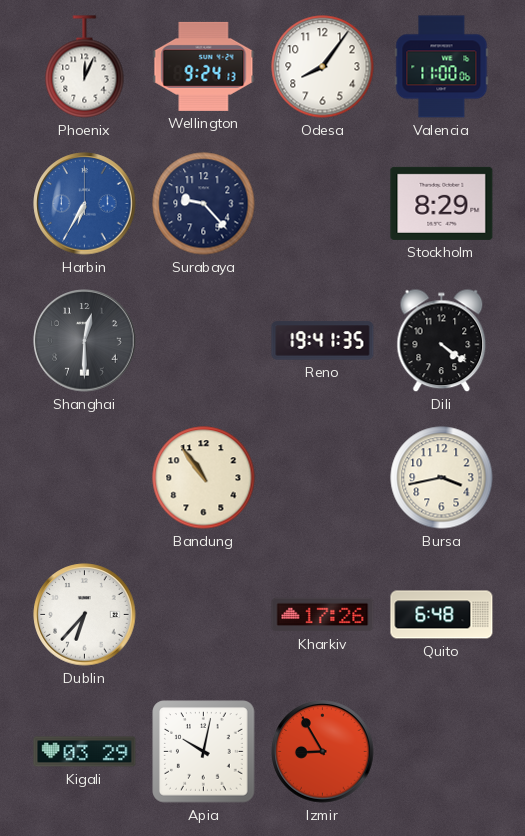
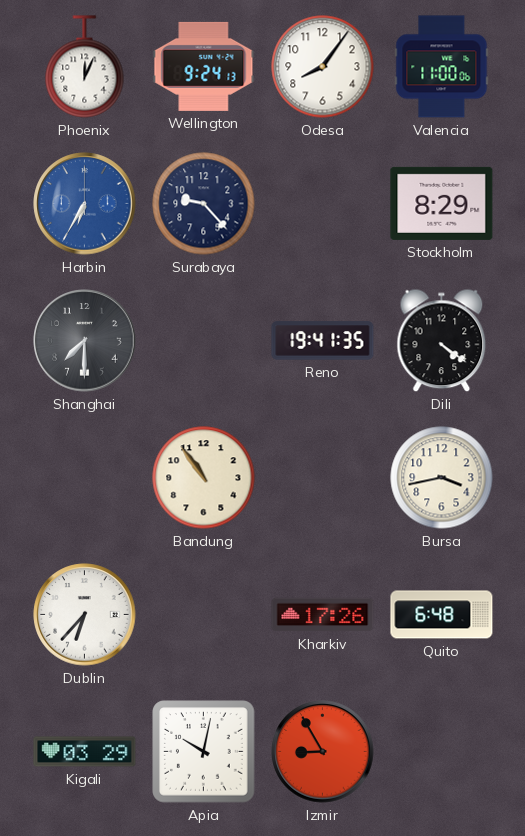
Shanghai: 12:30 -> 7:30 (85, 341)
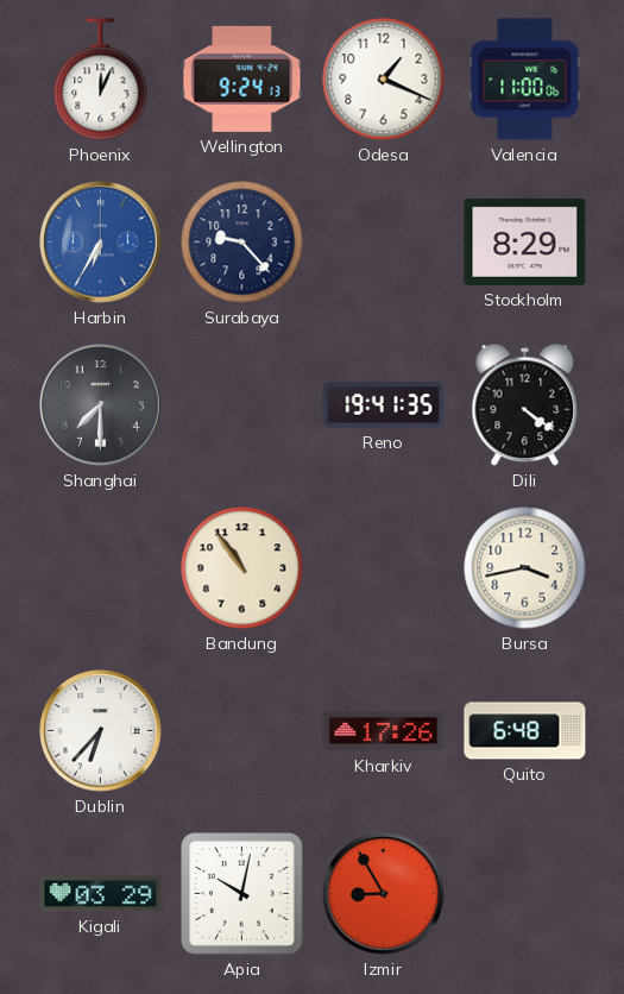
Odesa: 8:06 -> 1:19 (384, 80)
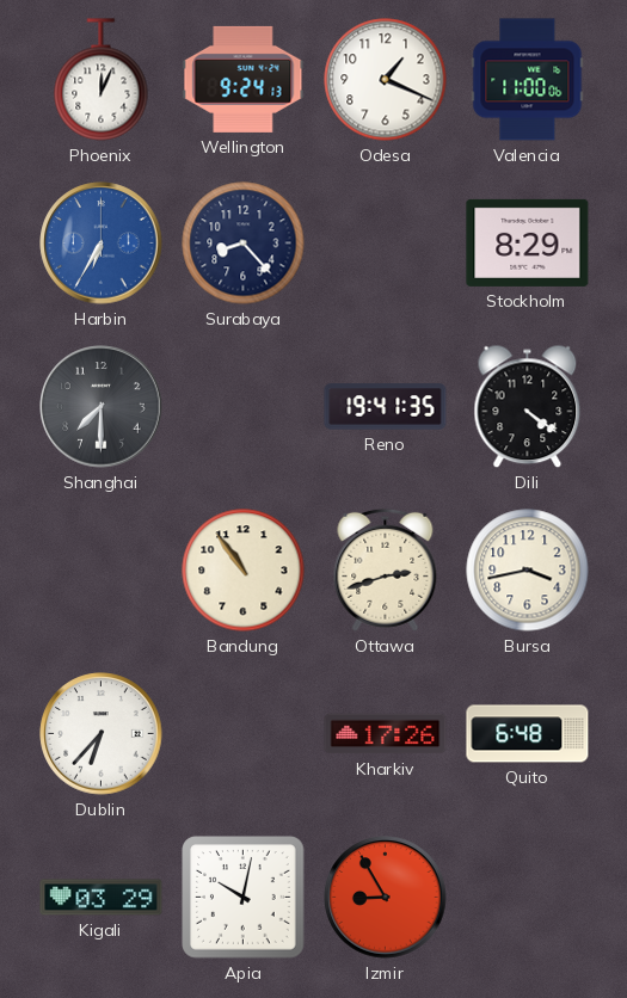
Surabaya: 9:23 -> 8:23 (244, 244)
Ottawa: none -> 2:42 (386, 569)
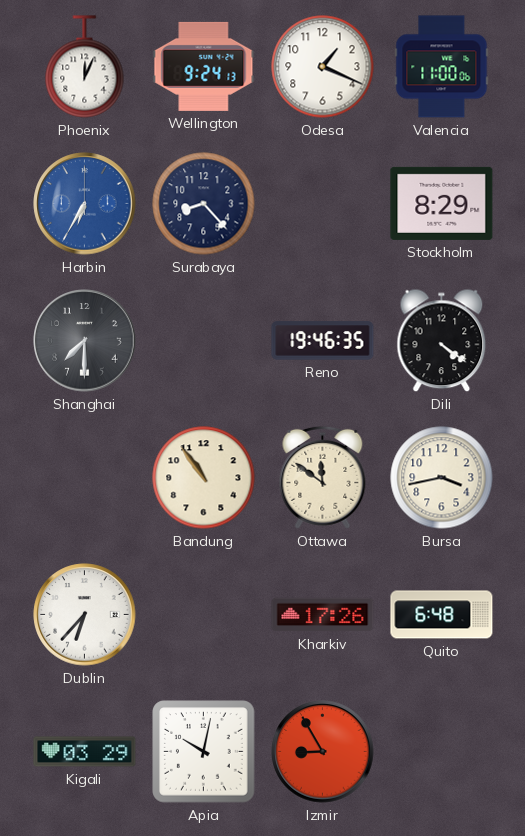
Reno: 19:41 -> 19:46 (323, 341)
Ottawa: 2:42 -> 11:51 (323, 477)
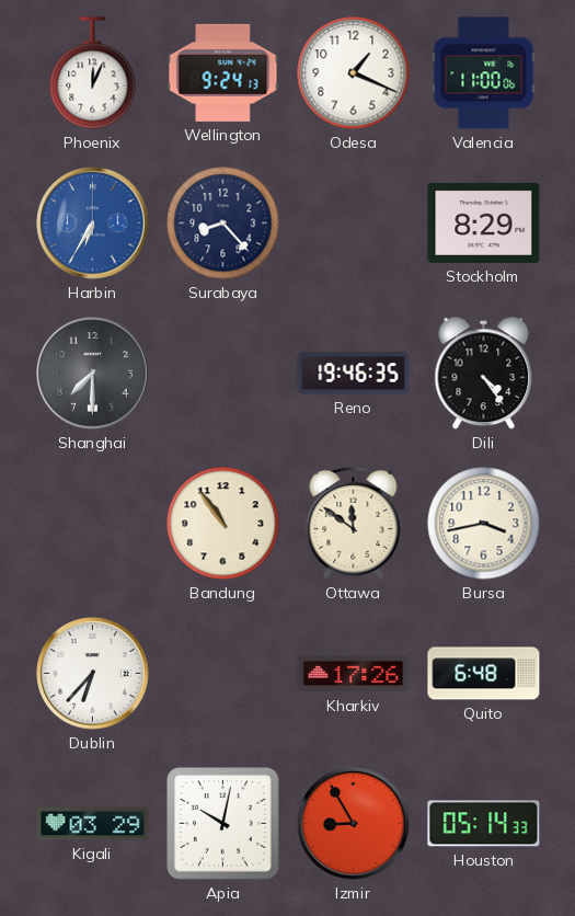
Dili: 4:21 -> 4:24 (484, 374)
Houston: none -> 05:14 (484, 824)
